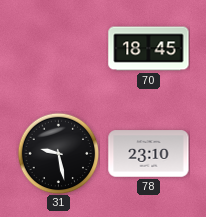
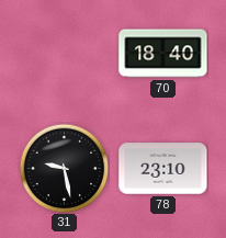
70: 18:45 -> 18:40 (163, 54)
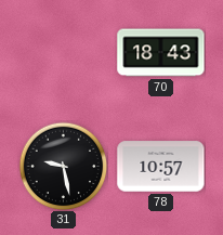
70: 18:40 -> 18:43 (161, 53)
78: 23:10 -> 10:57 (161, 167)
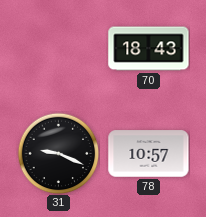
31: 9:28 -> 9:19 (58, 153)
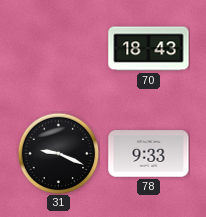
78: 10:57 -> 9:33 (149, 154)
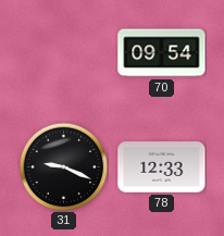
70: 18:43 -> 09:54 (162, 53)
78: 9:33 -> 12:33 (162, 167)
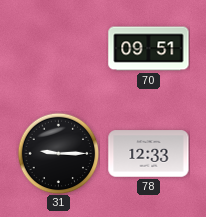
70: 09:54 -> 09:51 (149, 49)
31: 9:19 -> 9:15 (58, 153)
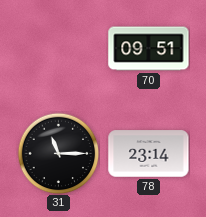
31: 9:15 -> 11:15 (58, 153)
78: 12:33 -> 23:14 (149, 154)
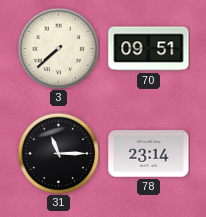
3: none -> 7:38 (58, 48)
